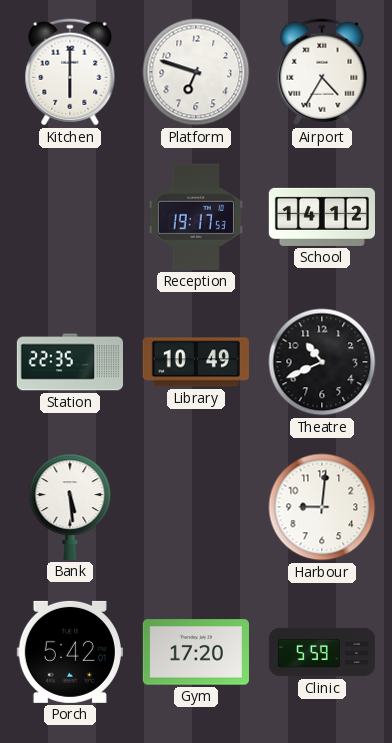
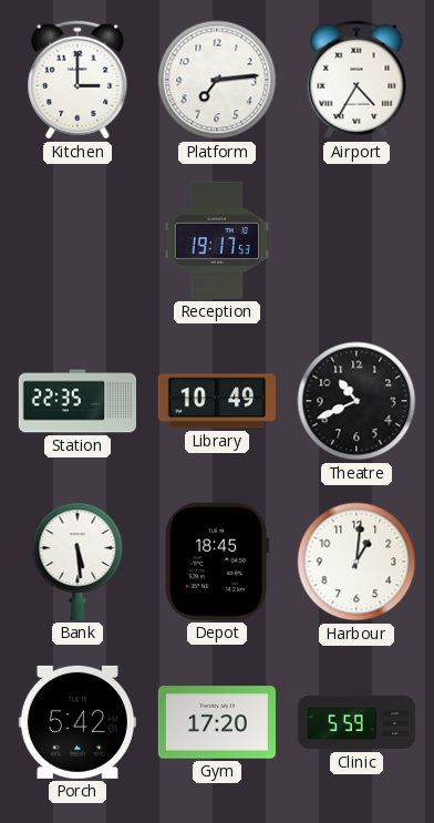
Kitchen: 6:00 -> 3:00 (77, 80)
Platform: 6:48 -> 7:14 (217, 80)
School: 14:12 -> none (321, 217)
Depot: none -> 18:45 (217, 562)
Harbour: 9:01 -> 1:01 (356, 562)
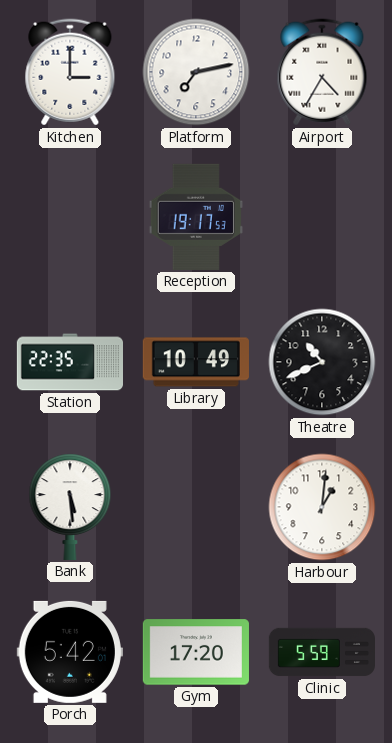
Platform: 7:14 -> 7:13 (196, 72)
Depot: 18:45 -> none (217, 562)
